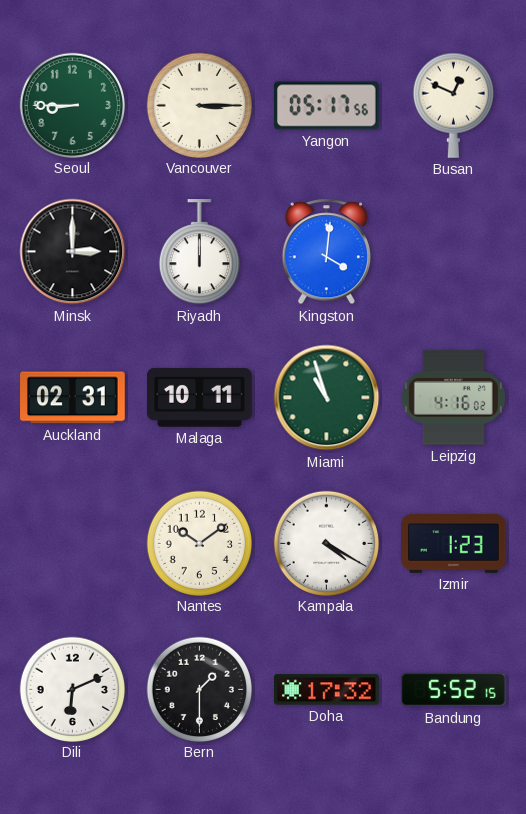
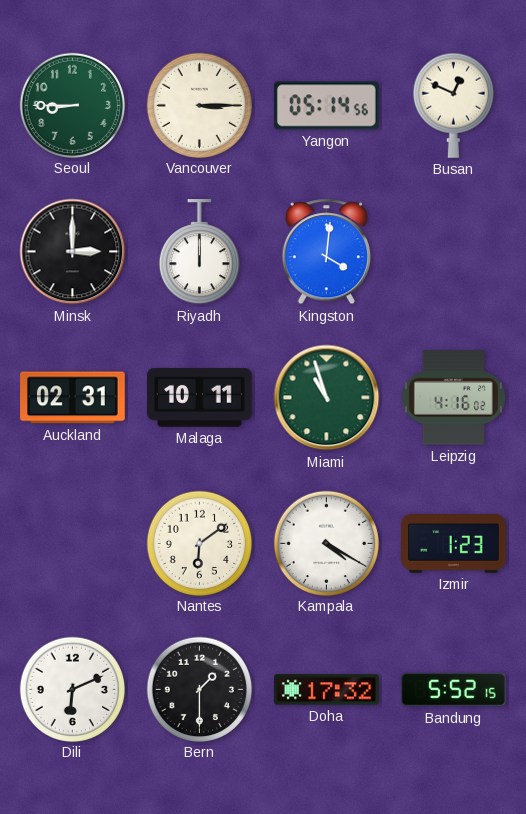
Yangon: 05:17 -> 05:14 (327, 106)
Nantes: 10:09 -> 6:09 (199, 543)
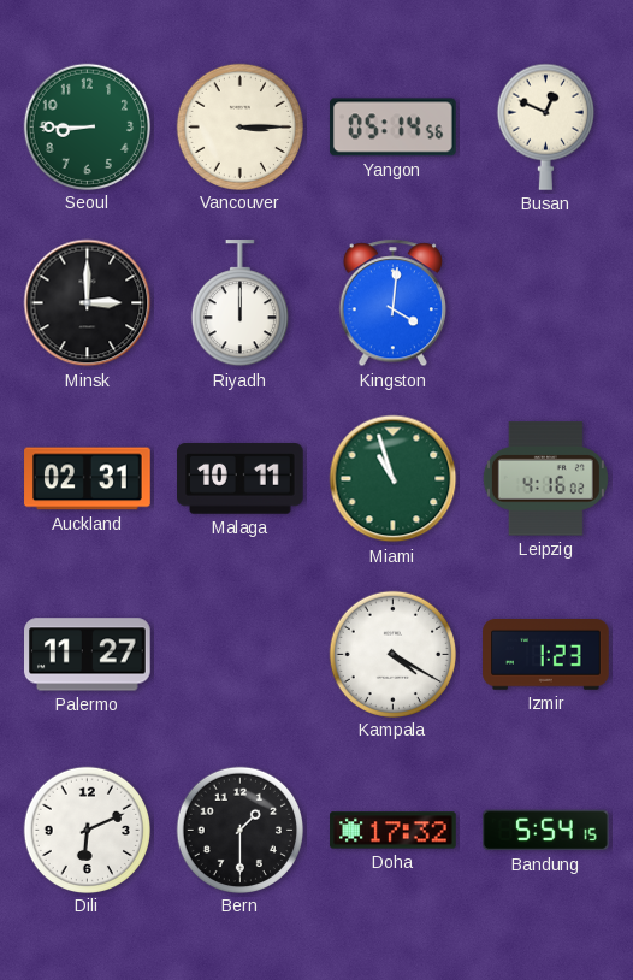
Palermo: none -> 11:27 (88, 655)
Nantes: 6:09 -> none (199, 543)
Bandung: 5:52 -> 5:54 (546, 831)
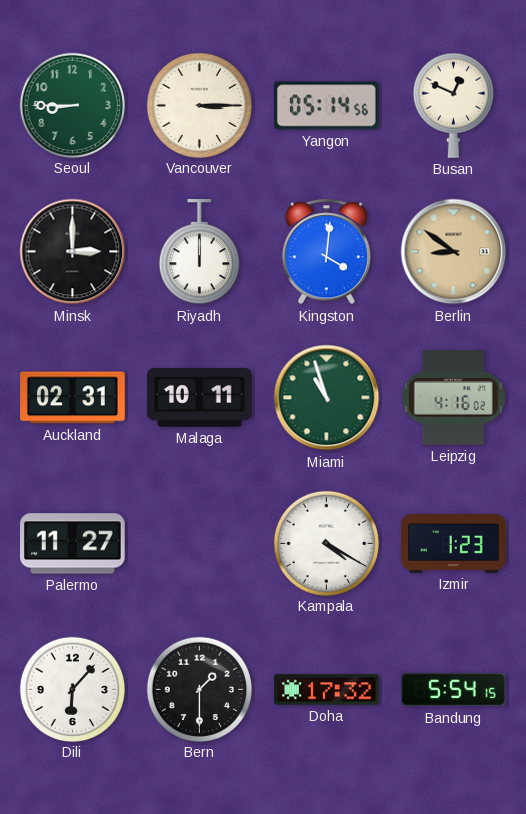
Berlin: none -> 8:51 (454, 252)
Dili: 6:11 -> 6:07 (72, 689)
